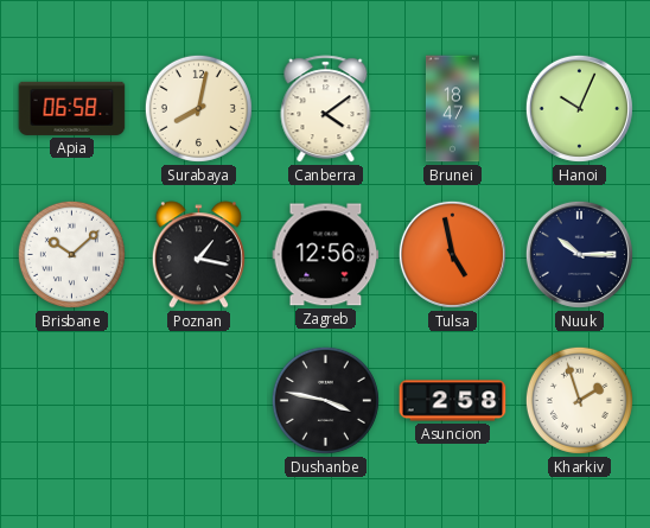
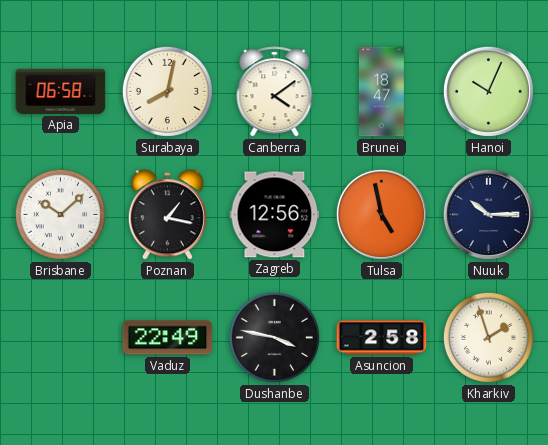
Vaduz: none -> 22:49 (168, 338)
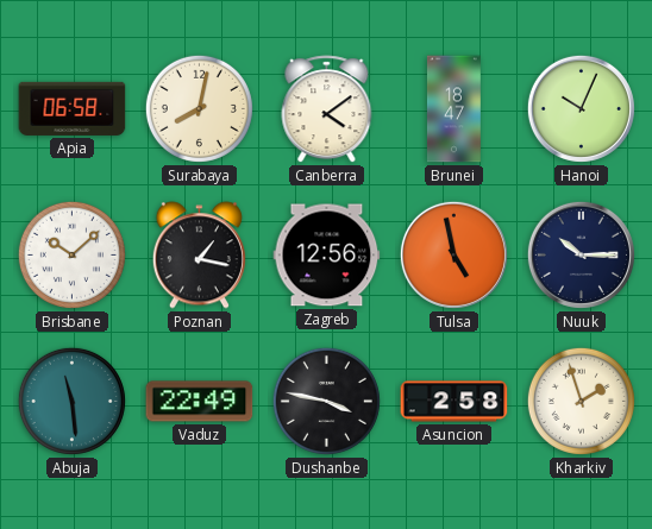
Abuja: none -> 11:29 (71, 401)
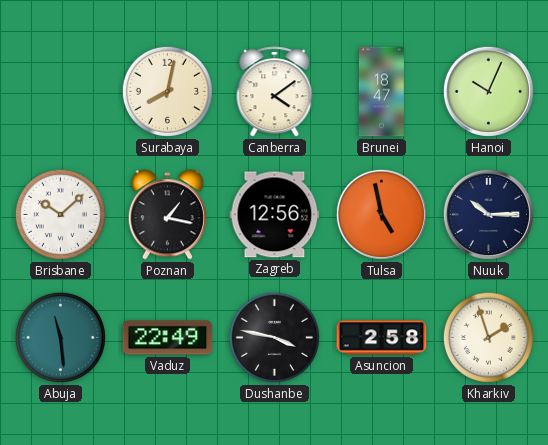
Apia: 06:58 -> none (73, 108)
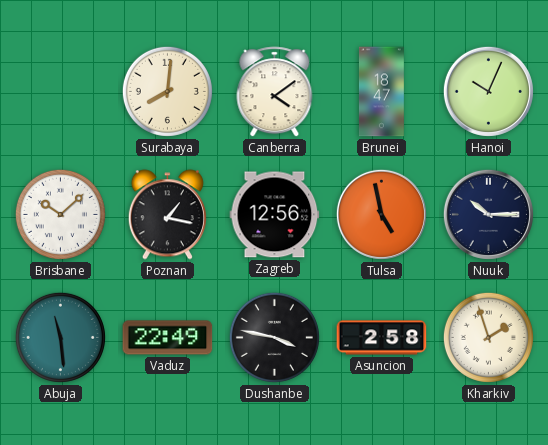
Surabaya: 8:02 -> 8:01 (167, 91)
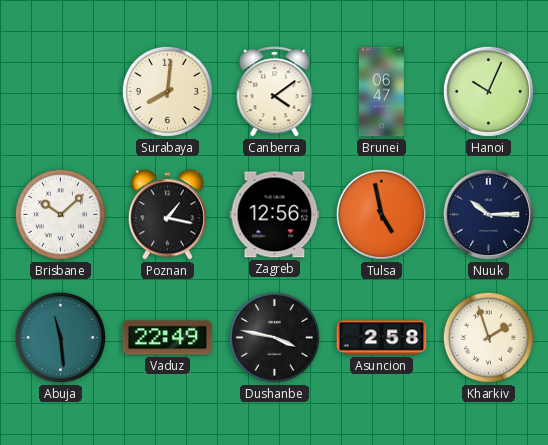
Brunei: 18:47 -> 06:47 (381, 92)
